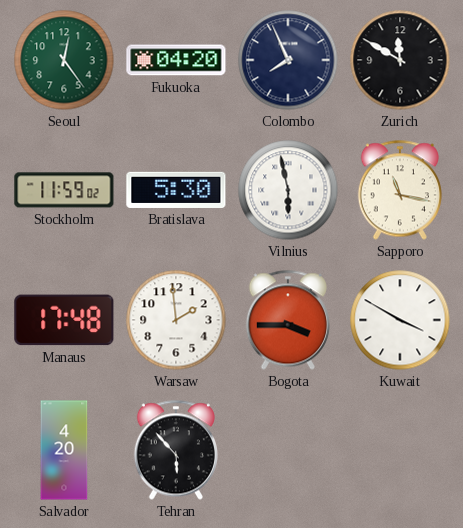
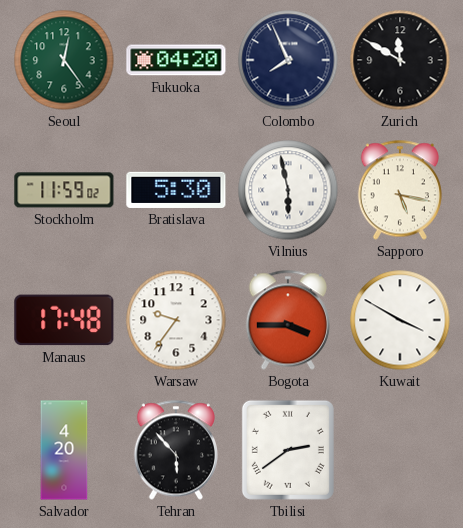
Sapporo: 11:17 -> 5:17 (400, 190)
Warsaw: 1:59 -> 9:36 (176, 320)
Tbilisi: none -> 2:39 (288, 450)
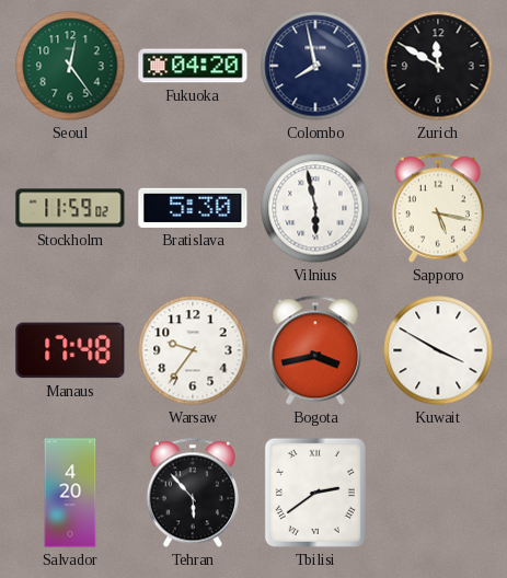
Colombo: 7:56 -> 7:58 (315, 66)
Bogota: 3:45 -> 3:43 (315, 350)
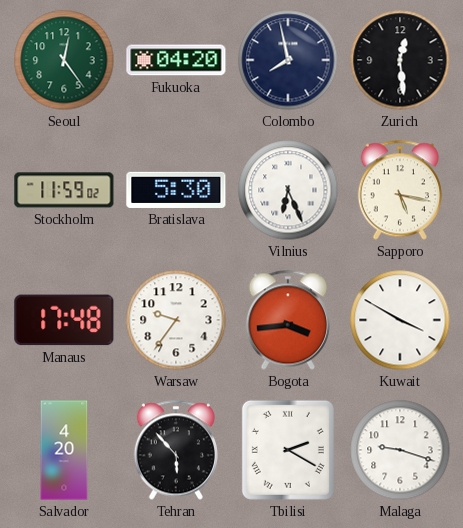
Zurich: 11:50 -> 12:29 (400, 60)
Vilnius: 5:58 -> 6:26 (288, 190)
Bogota: 3:43 -> 3:44 (288, 320)
Tbilisi: 2:39 -> 2:20 (288, 450)
Malaga: none -> 9:18 (400, 450)
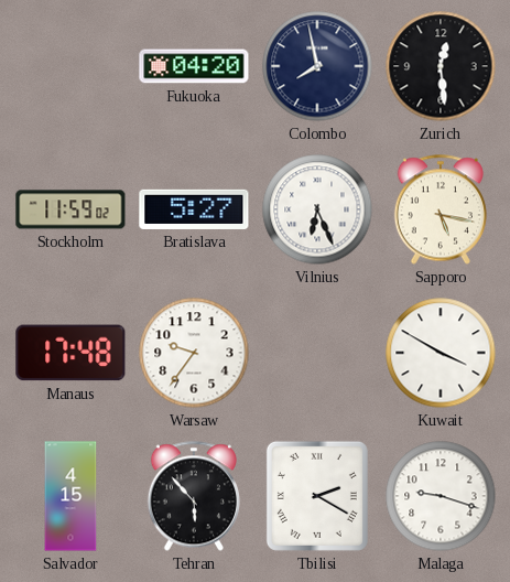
Seoul: 12:24 -> none (64, 60)
Bratislava: 5:30 -> 5:27 (194, 209)
Bogota: 3:44 -> none (288, 320)
Salvador: 4:20 -> 4:15 (70, 496)
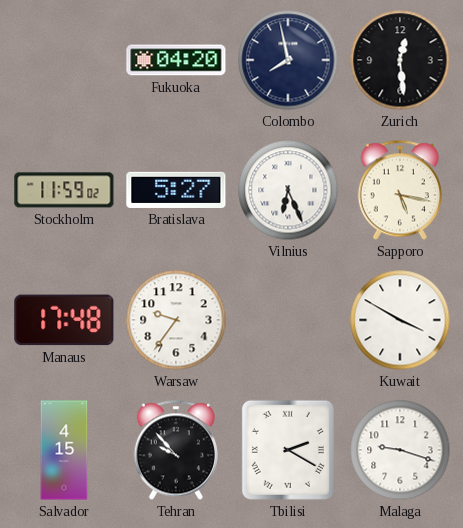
Tehran: 5:53 -> 9:53 (176, 450)
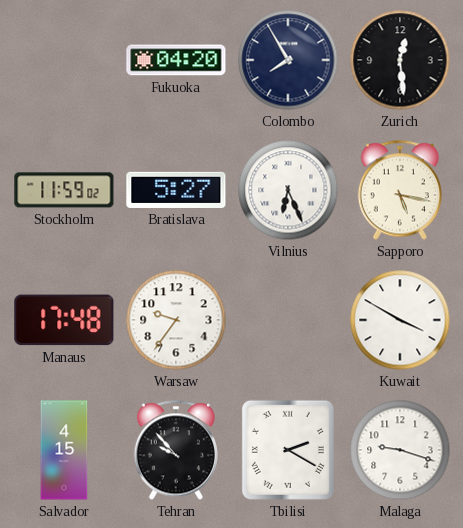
Colombo: 7:58 -> 7:55 (288, 60)
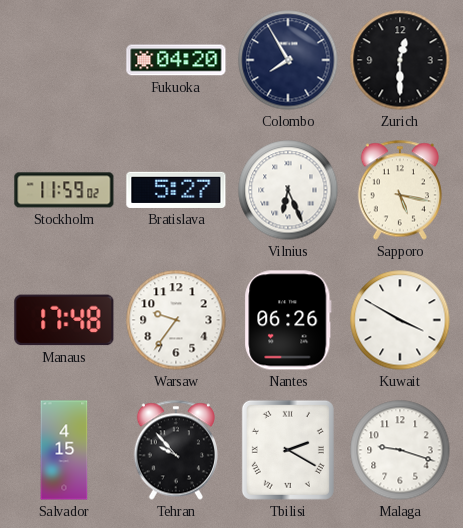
Zurich: 12:29 -> 12:30 (400, 60)
Nantes: none -> 06:26 (288, 320)
